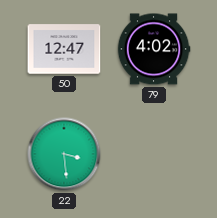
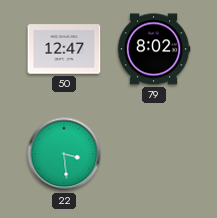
79: 4:02 -> 8:02 (154, 49)
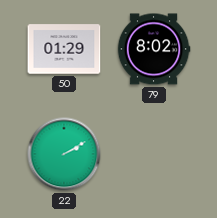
50: 12:47 -> 01:29 (64, 49)
22: 3:29 -> 2:10 (64, 154)
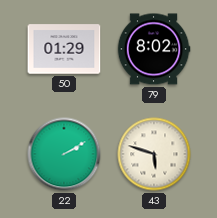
43: none -> 5:48 (154, 154)
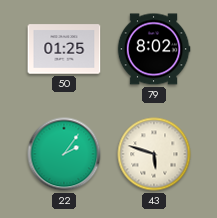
50: 01:29 -> 01:25 (64, 49)
22: 2:10 -> 2:06 (64, 154)
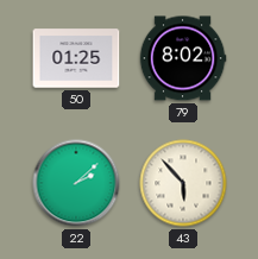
22: 2:06 -> 2:08 (76, 183)
43: 5:48 -> 5:53 (183, 183)
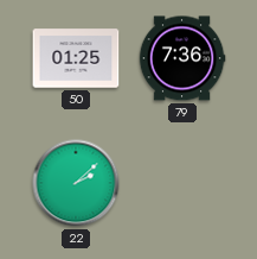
79: 8:02 -> 7:36 (182, 58)
43: 5:53 -> none (183, 183)
